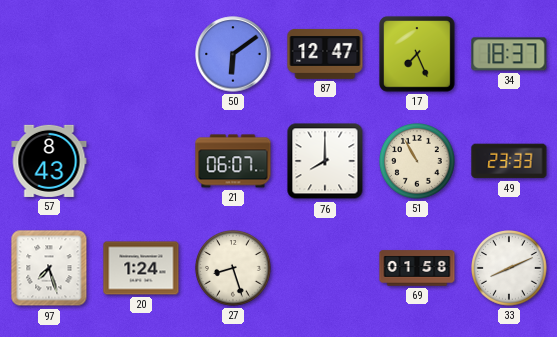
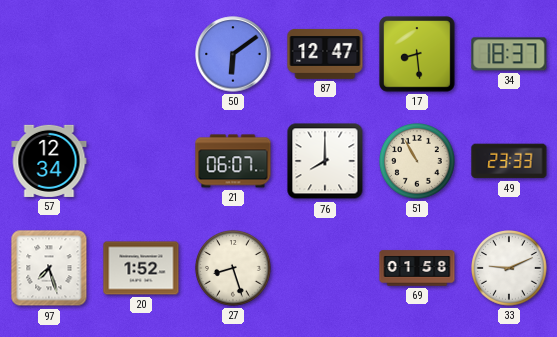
17: 7:26 -> 8:29 (417, 54)
57: 8:43 -> 12:34 (49, 161)
20: 1:24 -> 1:52 (141, 268)
33: 8:11 -> 9:11 (510, 269)
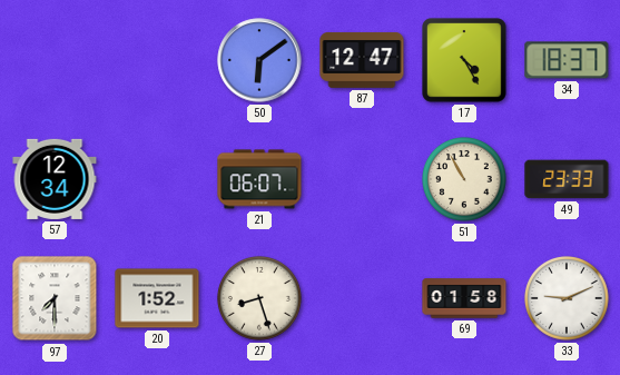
17: 8:29 -> 4:25 (464, 60)
76: 8:00 -> none (325, 161)
97: 7:27 -> 7:30 (55, 298)
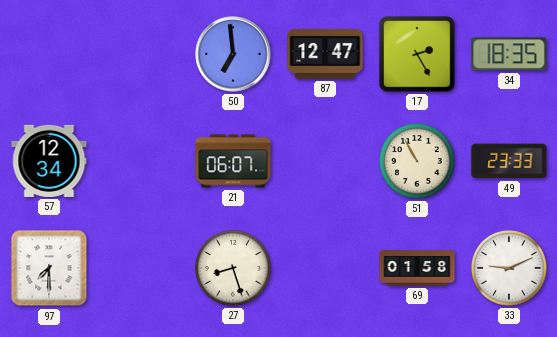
50: 6:09 -> 6:59 (233, 54)
17: 4:25 -> 2:25 (417, 54)
34: 18:37 -> 18:35 (509, 54)
20: 1:52 -> none (157, 298)
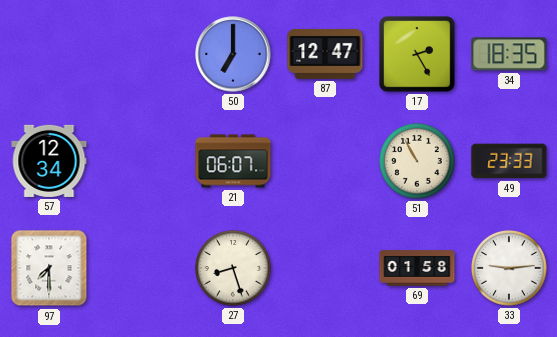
50: 6:59 -> 7:00 (233, 54)
33: 9:11 -> 9:14 (510, 269)
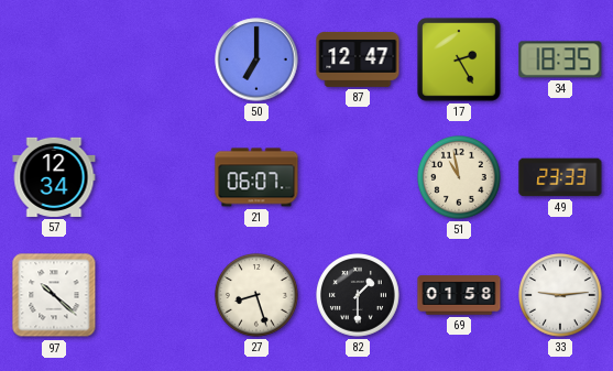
51: 10:55 -> 10:58 (460, 178)
97: 7:30 -> 10:22 (54, 295)
82: none -> 1:30 (359, 296)
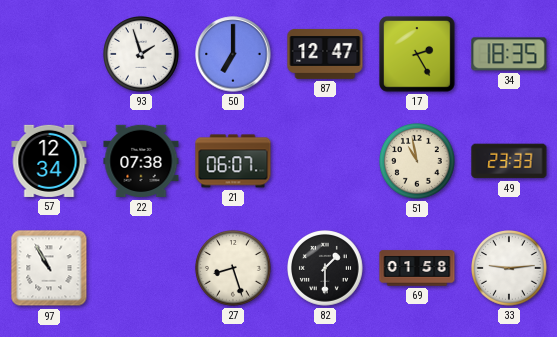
93: none -> 1:57 (142, 55)
22: none -> 07:38 (141, 161)
97: 10:22 -> 10:55 (49, 268)
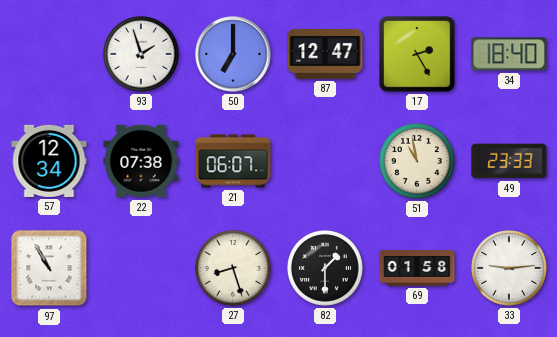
34: 18:35 -> 18:40 (509, 54)
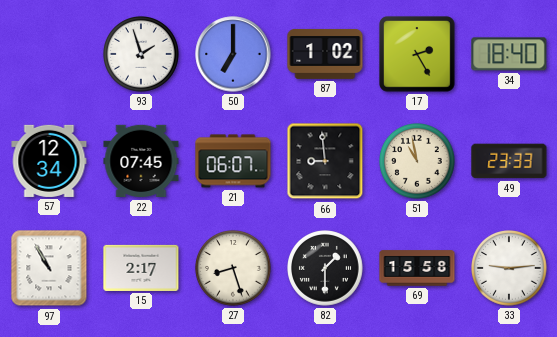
87: 12:47 -> 1:02 (325, 54)
22: 07:38 -> 07:45 (141, 161)
66: none -> 8:59 (325, 161)
15: none -> 2:17 (141, 268)
69: 01:58 -> 15:58 (417, 268)
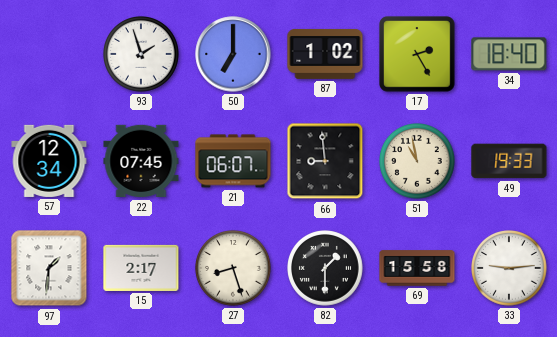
49: 23:33 -> 19:33 (509, 161)
97: 10:55 -> 1:31 (49, 268)
